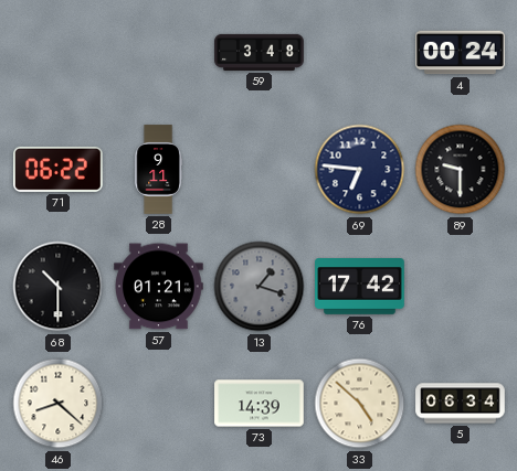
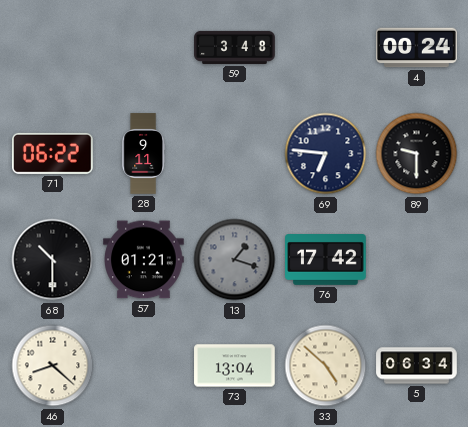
73: 14:39 -> 13:04 (235, 366)
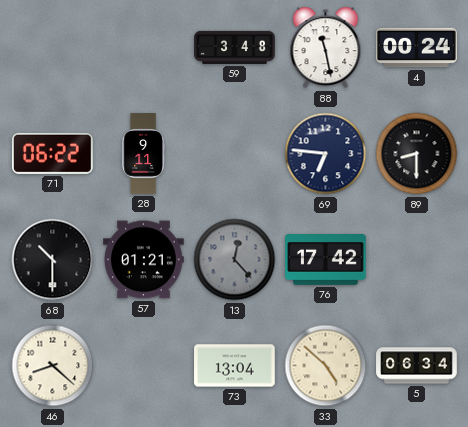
88: none -> 11:28 (326, 48)
89: 9:30 -> 8:30 (417, 154)
13: 1:18 -> 12:23 (235, 260)
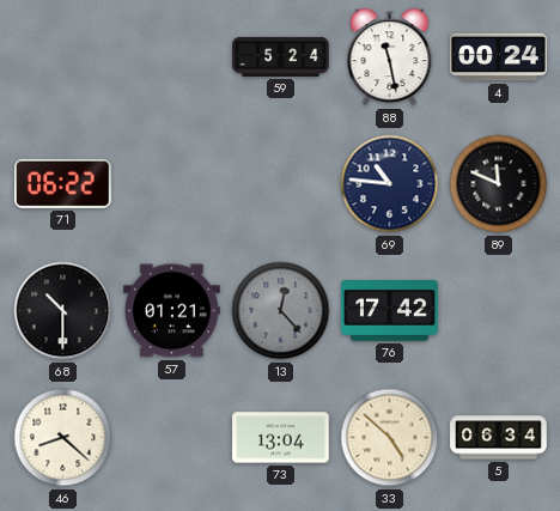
59: 3:48 -> 5:24 (281, 56)
28: 9:11 -> none (143, 154)
69: 6:46 -> 10:46 (390, 184)
89: 8:30 -> 11:49 (499, 184)
